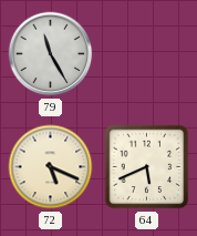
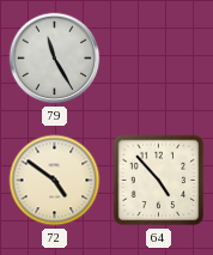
72: 5:19 -> 4:51 (55, 181)
64: 5:41 -> 4:53 (159, 181)
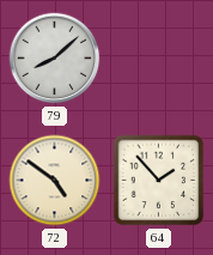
79: 11:25 -> 8:08 (55, 59)
64: 4:53 -> 1:53 (159, 181)
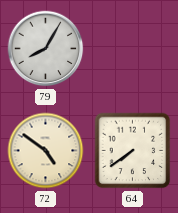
79: 8:08 -> 8:05 (46, 49)
64: 1:53 -> 7:39 (133, 151)
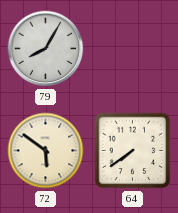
72: 4:51 -> 5:51 (46, 151)
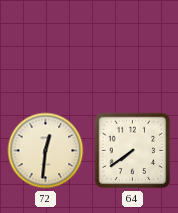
79: 8:05 -> none (46, 49)
72: 5:51 -> 12:31 (46, 151)
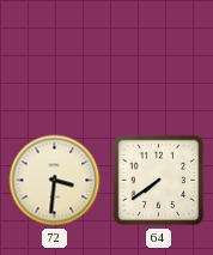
72: 12:31 -> 3:31 (55, 181)
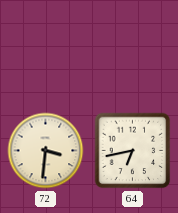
64: 7:39 -> 6:43 (133, 151)
